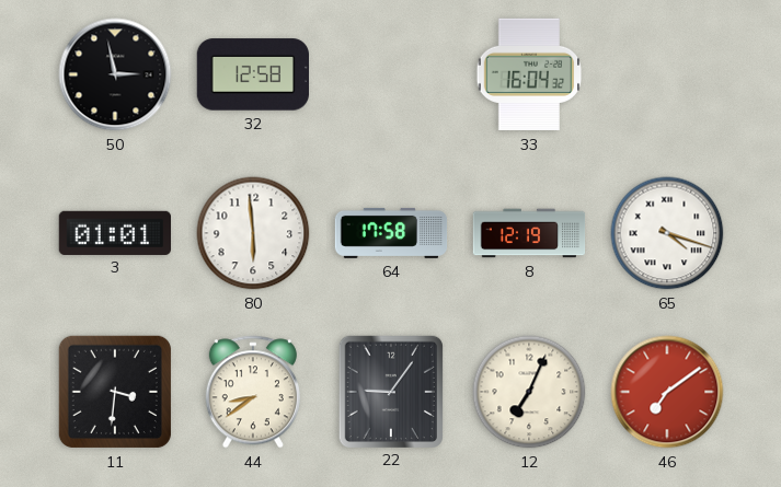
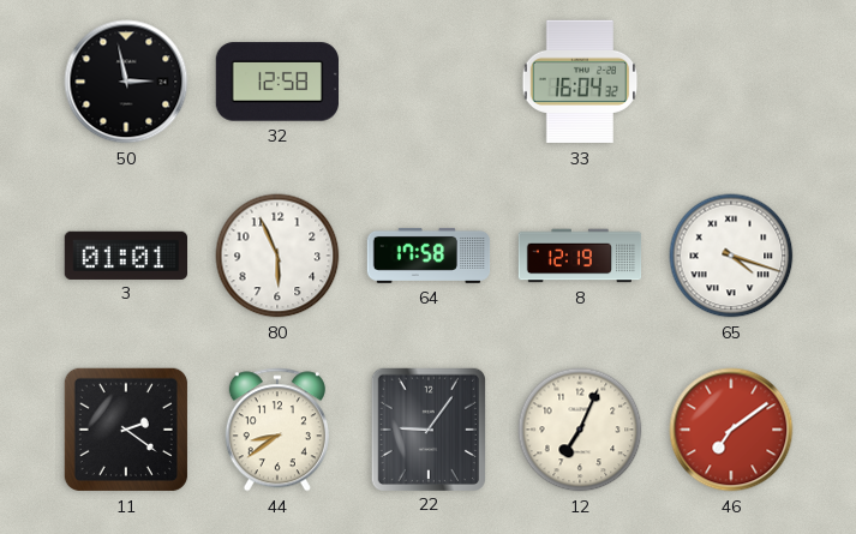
80: 5:59 -> 5:56 (277, 256)
11: 3:31 -> 2:21 (126, 430)
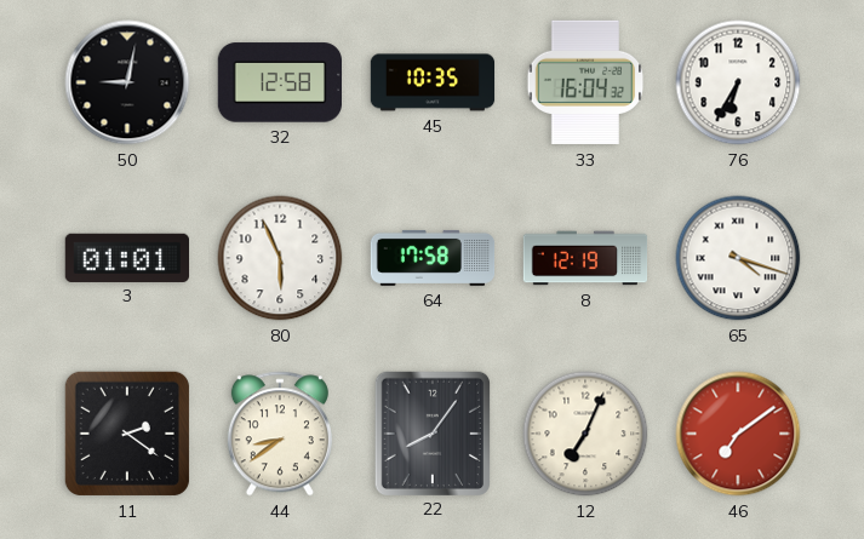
50: 2:58 -> 9:02 (127, 82)
45: none -> 10:35 (433, 82)
76: none -> 6:35 (738, 82)
22: 9:06 -> 8:06 (431, 432)
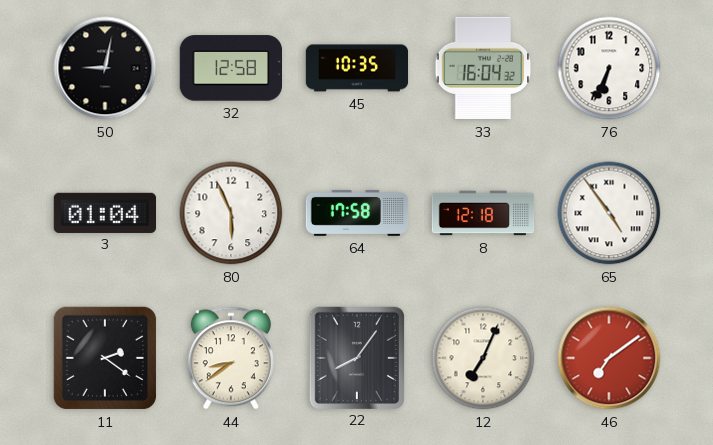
76: 6:35 -> 6:34 (609, 68)
3: 01:01 -> 01:04 (104, 212)
8: 12:19 -> 12:18 (483, 213)
65: 4:18 -> 4:54 (609, 213)
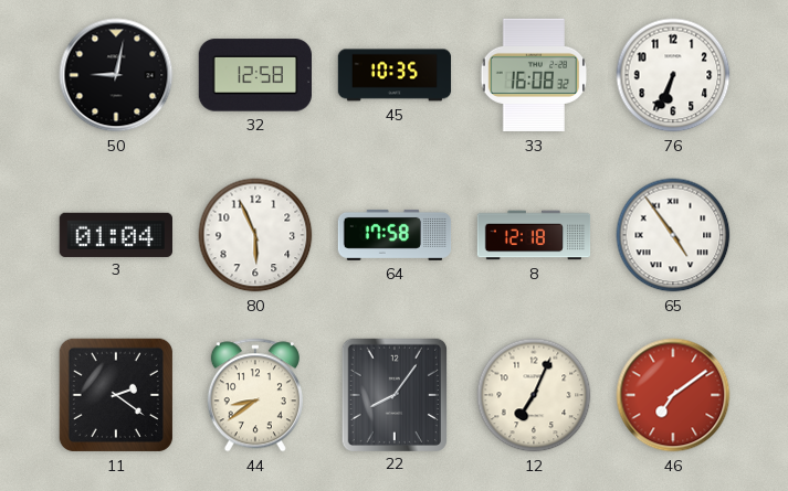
33: 16:04 -> 16:08 (534, 75)
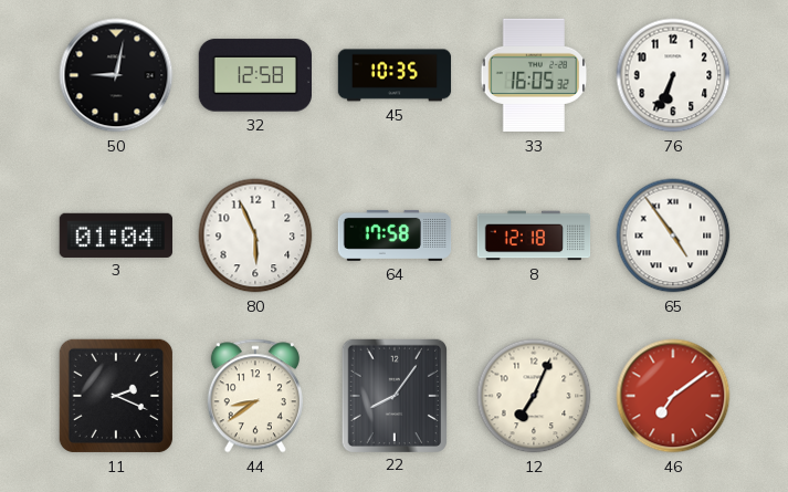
33: 16:08 -> 16:05 (534, 75)
11: 2:21 -> 2:19 (116, 396)
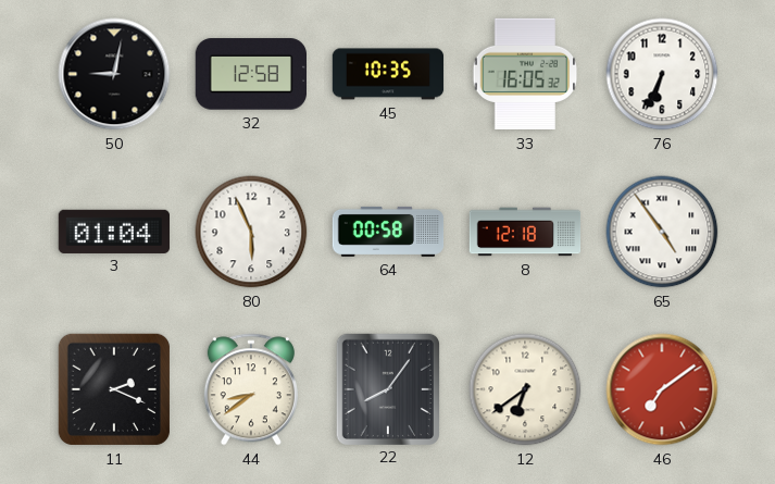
64: 17:58 -> 00:58 (388, 232)
12: 7:04 -> 6:39 (525, 389)
